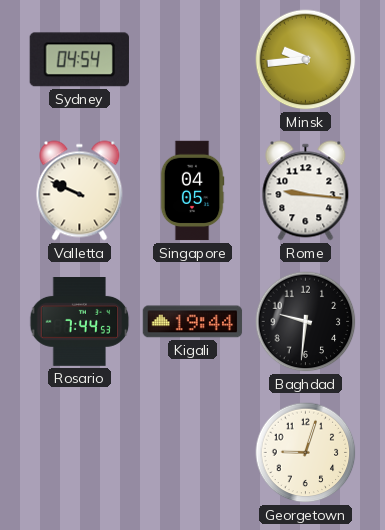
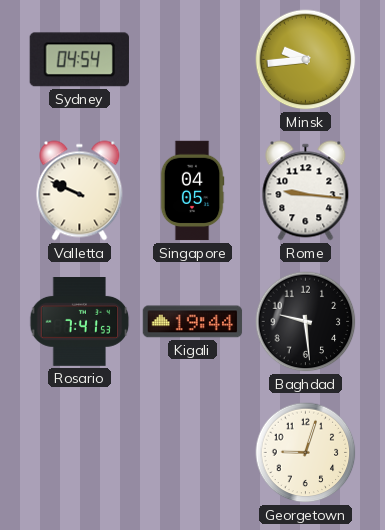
Rosario: 7:44 -> 7:41 (80, 322)
Baghdad: 9:31 -> 9:29 (306, 322)
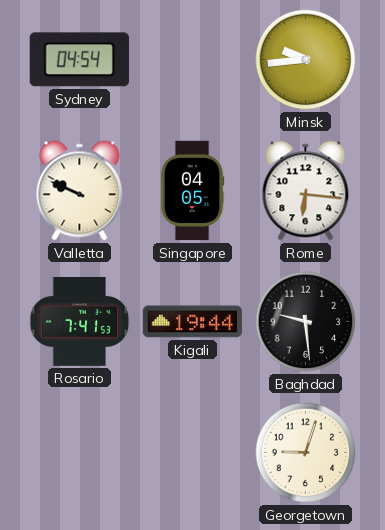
Rome: 9:16 -> 6:16 (306, 191)
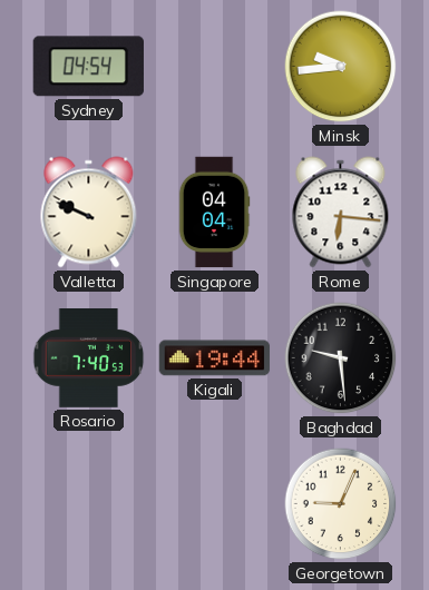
Singapore: 04:05 -> 04:04 (214, 213)
Rosario: 7:41 -> 7:40 (89, 358)
Georgetown: 9:03 -> 9:04 (341, 504)
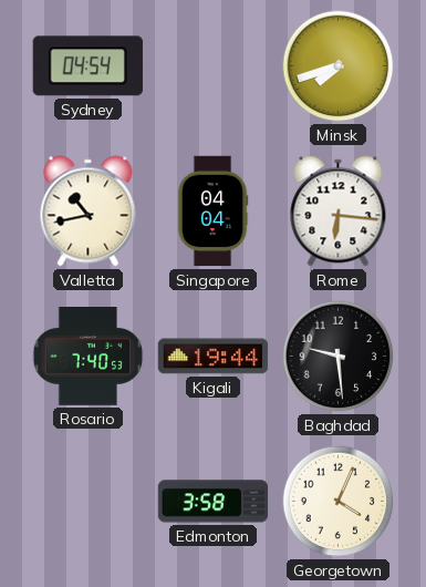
Minsk: 9:44 -> 7:42 (339, 66)
Valletta: 9:49 -> 10:43 (89, 212)
Edmonton: none -> 3:58 (214, 502)
Georgetown: 9:04 -> 4:04 (339, 502)
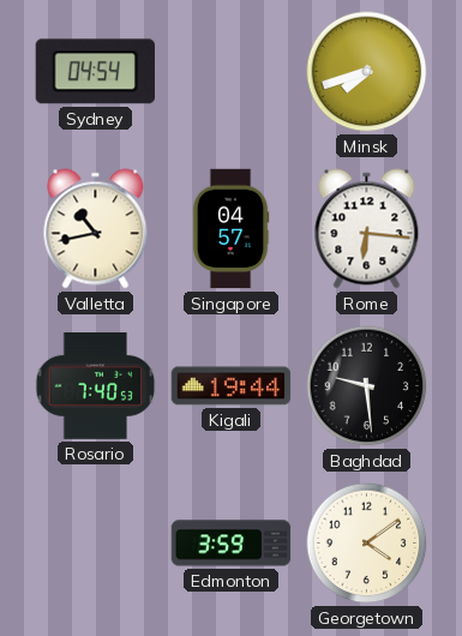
Singapore: 04:04 -> 04:57 (230, 229)
Edmonton: 3:58 -> 3:59 (232, 544)
Georgetown: 4:04 -> 4:09 (367, 544)
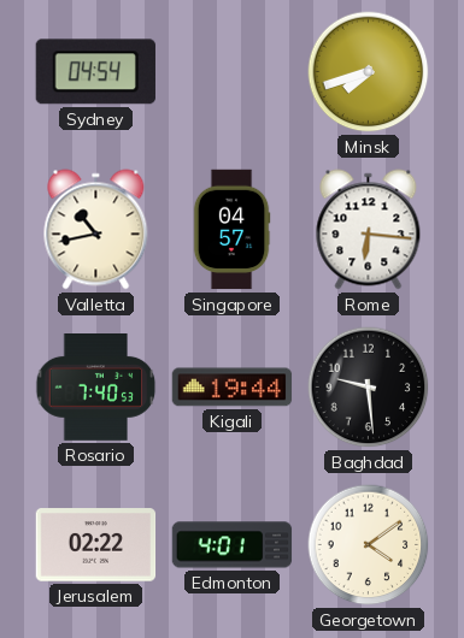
Jerusalem: none -> 02:22 (96, 545)
Edmonton: 3:59 -> 4:01 (233, 545)
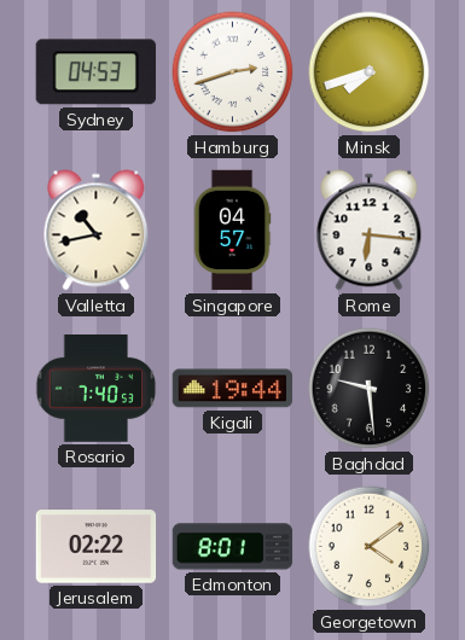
Sydney: 04:54 -> 04:53 (95, 72)
Hamburg: none -> 2:42 (233, 72)
Edmonton: 4:01 -> 8:01 (233, 547)
